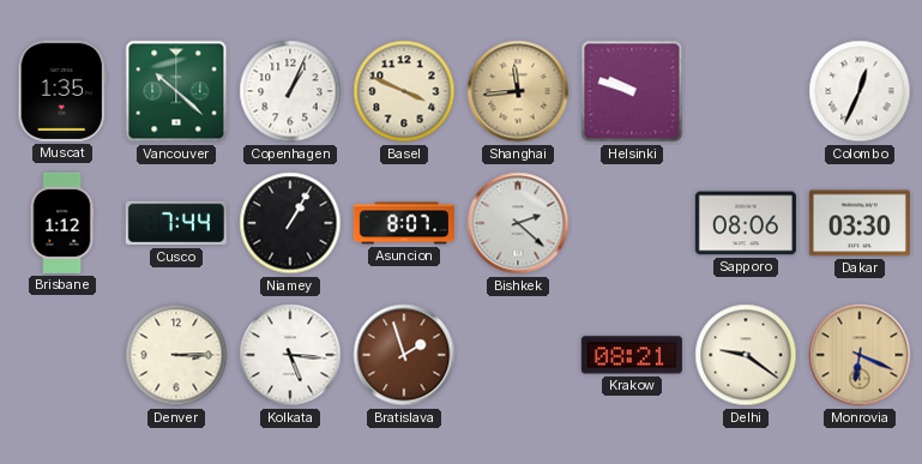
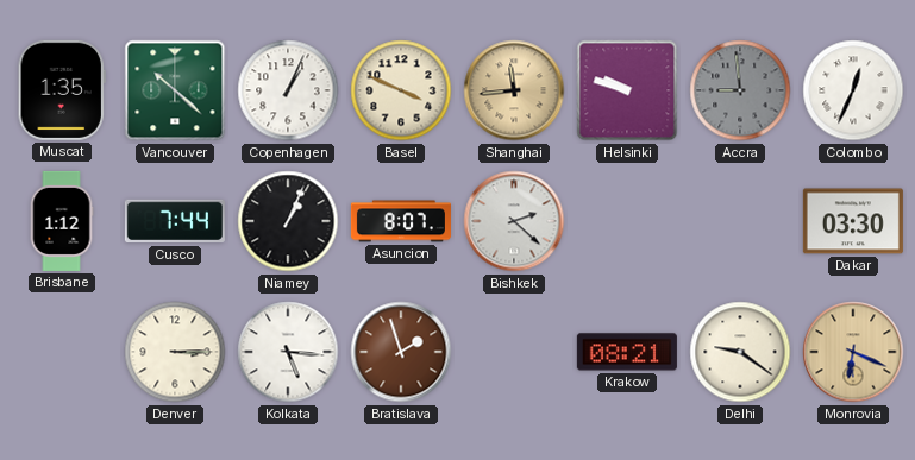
Accra: none -> 8:59 (740, 90)
Niamey: 1:05 -> 1:04 (288, 221)
Sapporo: 08:06 -> none (746, 223)
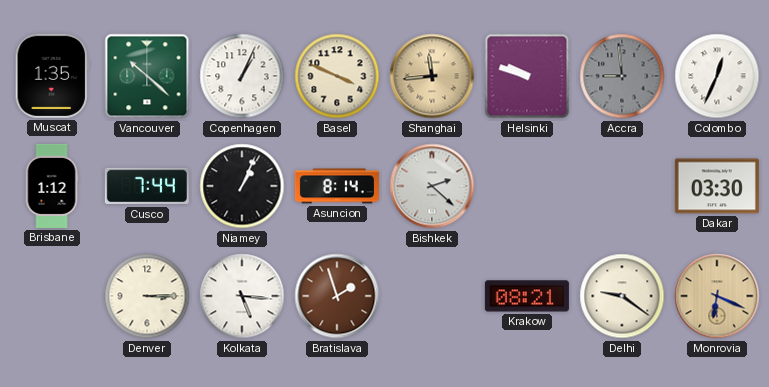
Asuncion: 8:07 -> 8:14 (337, 186)
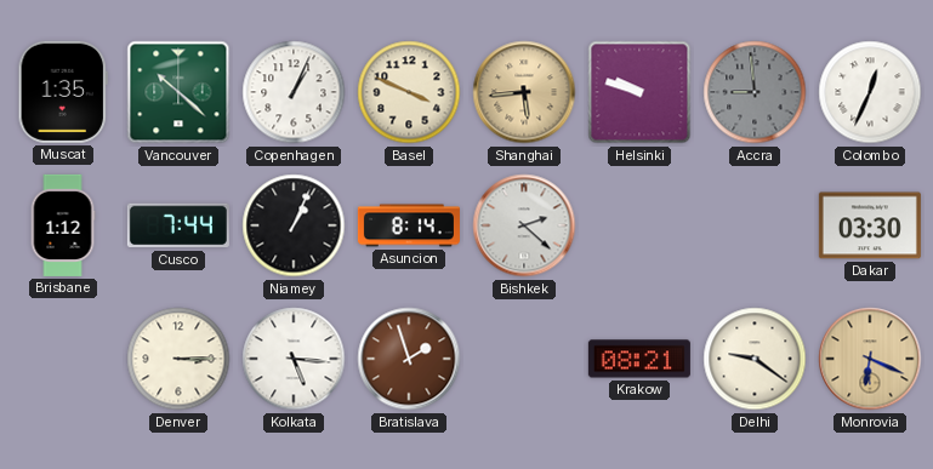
Shanghai: 11:44 -> 5:44 (524, 92)
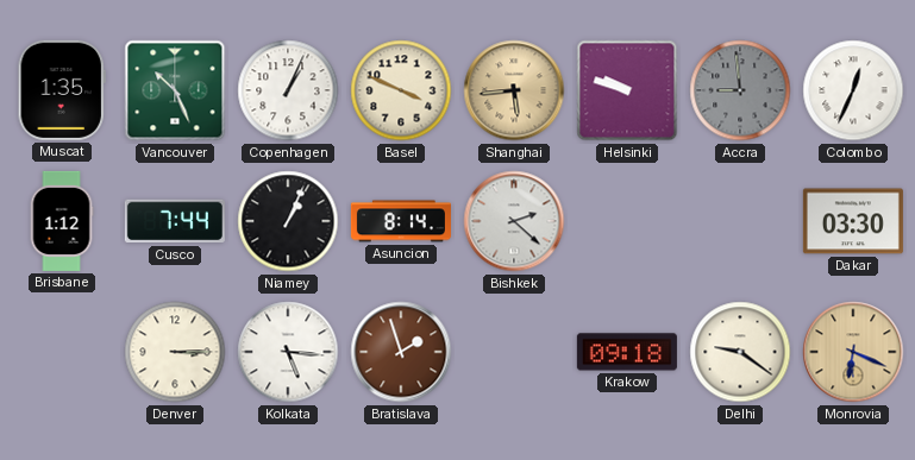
Vancouver: 10:22 -> 10:26 (175, 90)
Krakow: 08:21 -> 09:18 (627, 352)
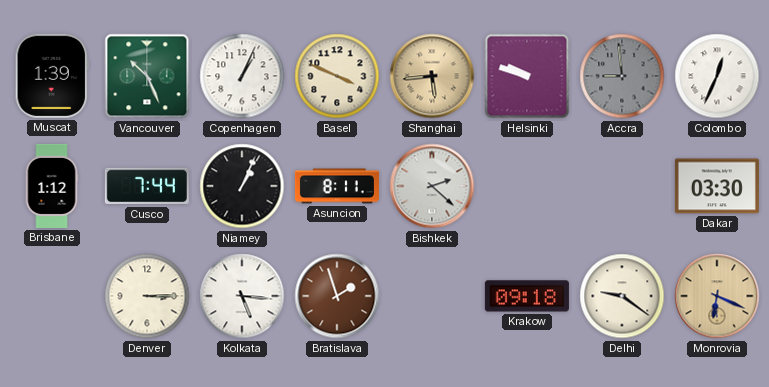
Muscat: 1:35 -> 1:39 (52, 76)
Asuncion: 8:14 -> 8:11 (337, 186)
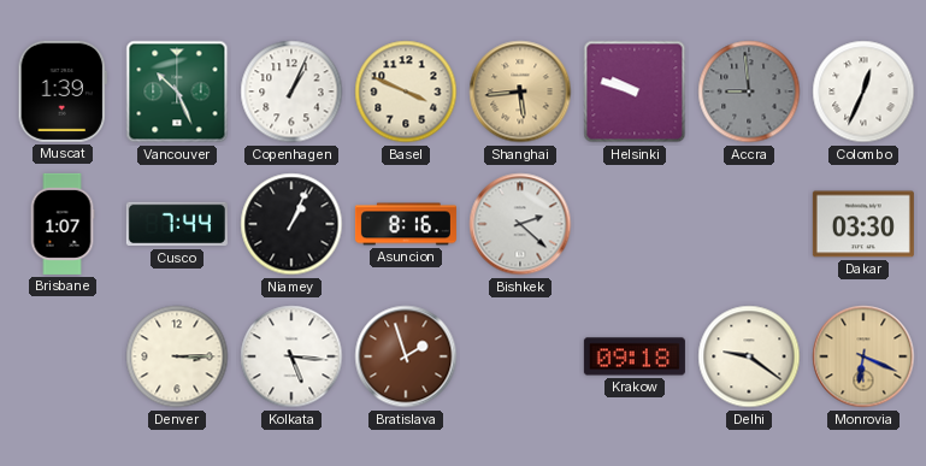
Brisbane: 1:12 -> 1:07 (63, 224)
Asuncion: 8:11 -> 8:16 (406, 224)
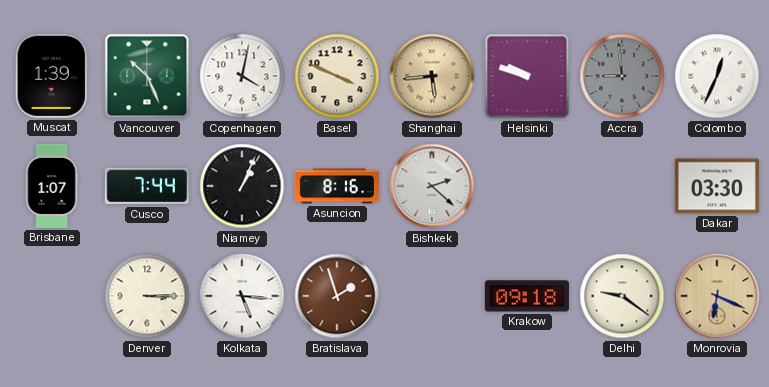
Copenhagen: 1:04 -> 4:02 (242, 76)
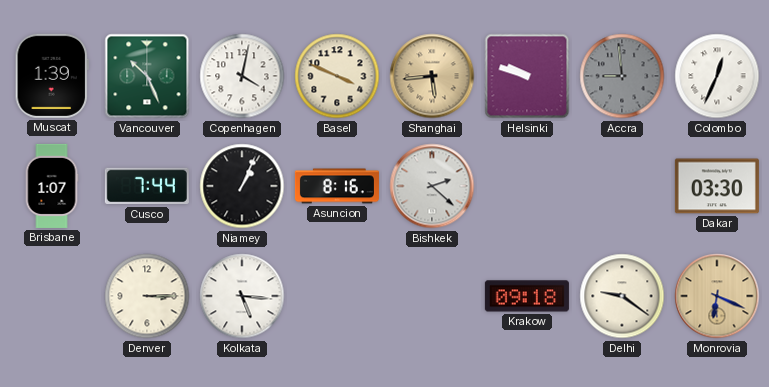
Bratislava: 1:57 -> none (337, 296)
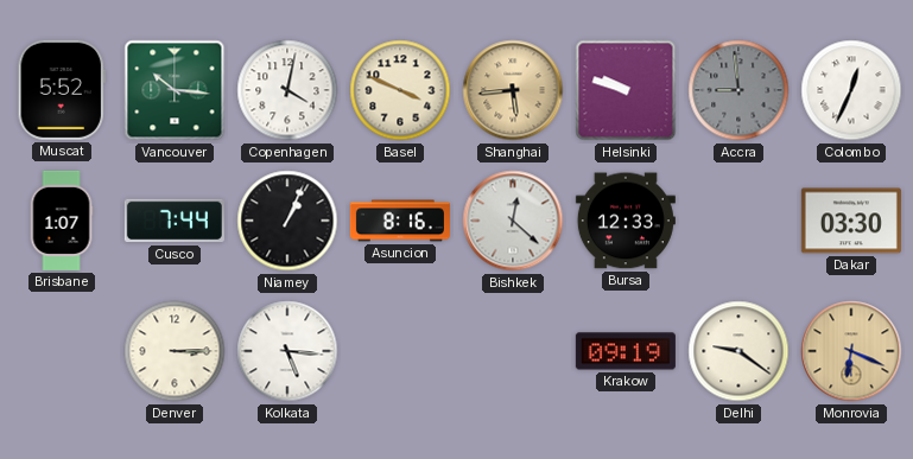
Muscat: 1:39 -> 5:52 (62, 90)
Vancouver: 10:26 -> 10:16 (175, 90)
Bishkek: 2:22 -> 12:22 (513, 221)
Bursa: none -> 12:33 (626, 221)
Krakow: 09:18 -> 09:19 (626, 351)
